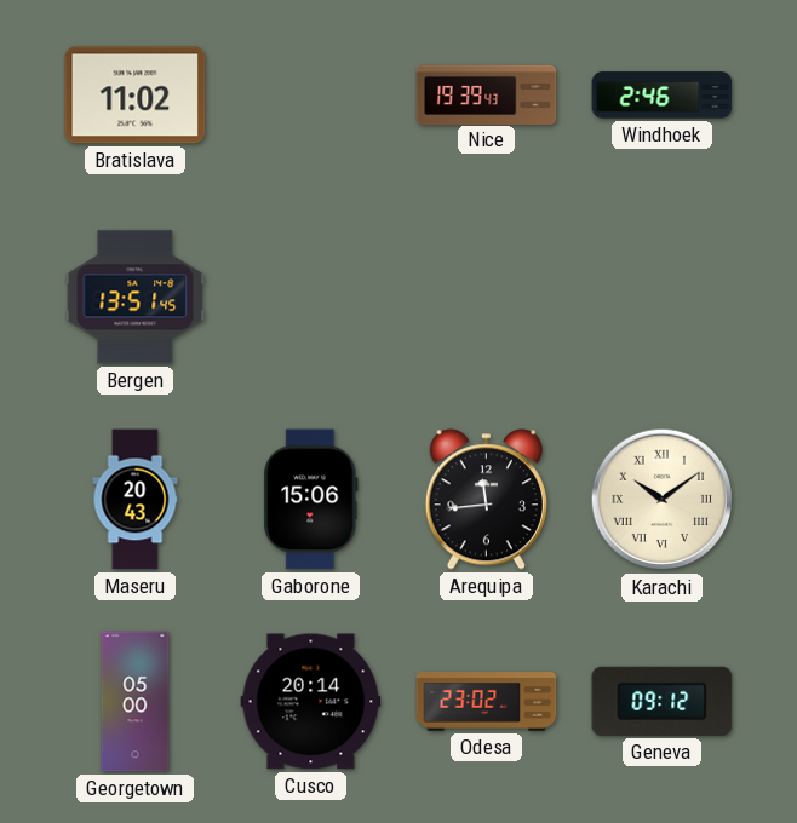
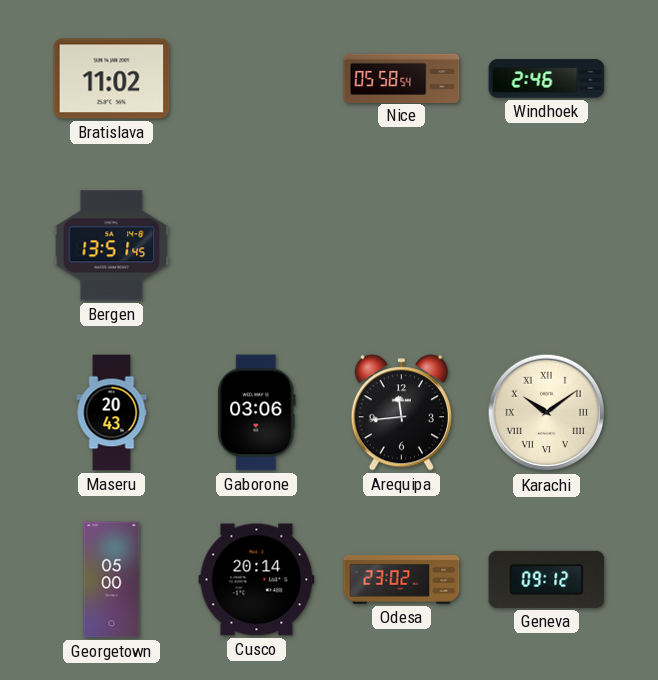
Nice: 19:39 -> 05:58 (402, 78)
Gaborone: 15:06 -> 03:06 (257, 413)
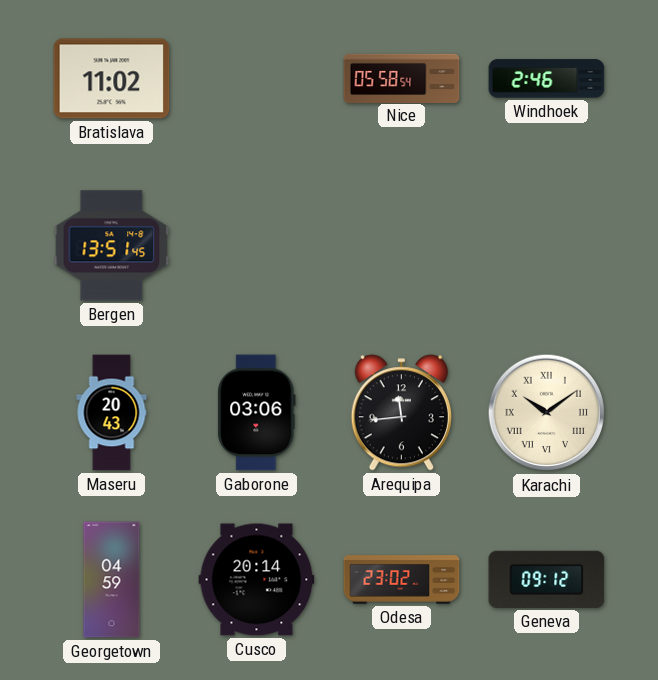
Georgetown: 05:00 -> 04:59 (112, 580)
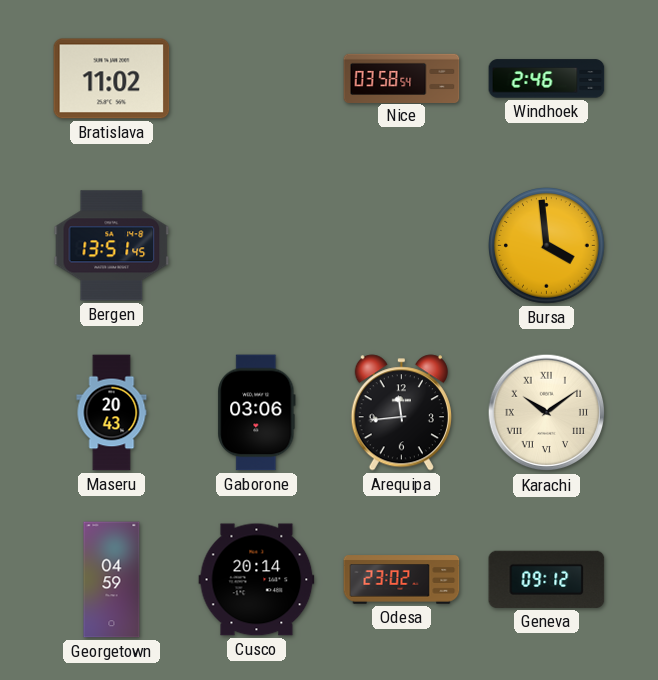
Nice: 05:58 -> 03:58 (402, 78)
Bursa: none -> 3:59 (547, 246)
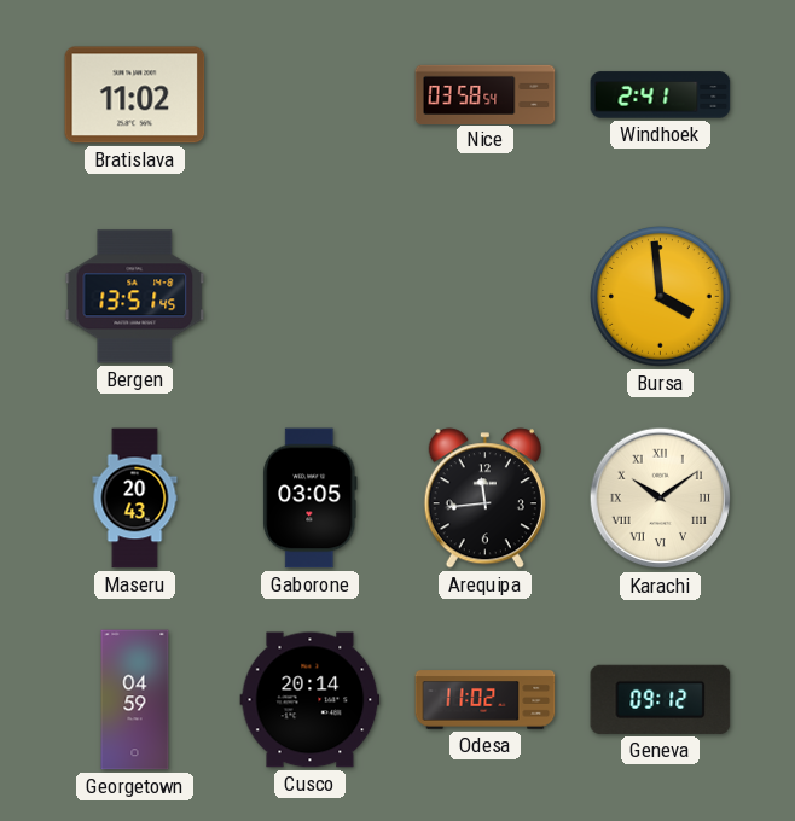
Windhoek: 2:46 -> 2:41 (661, 95)
Gaborone: 03:06 -> 03:05 (311, 499)
Odesa: 23:02 -> 11:02 (486, 700)
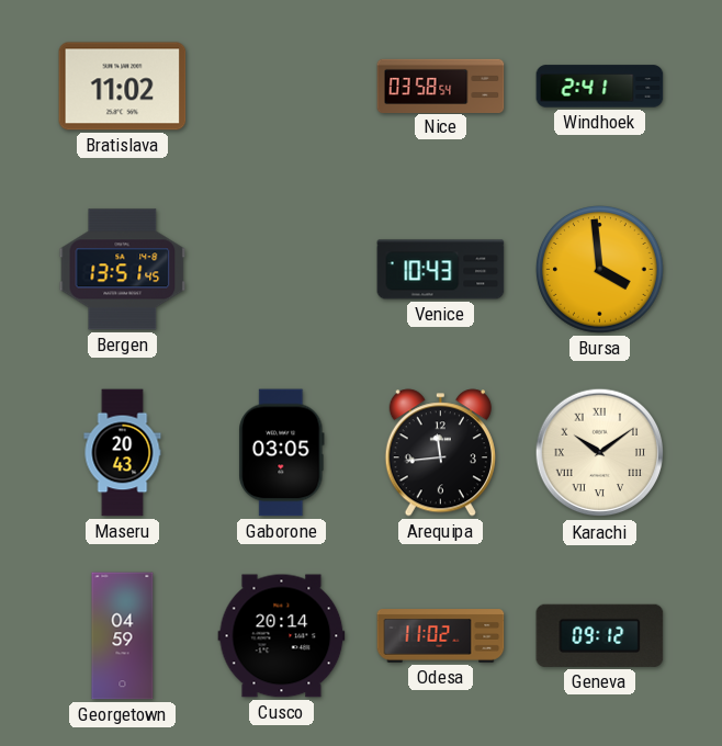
Venice: none -> 10:43 (441, 270)
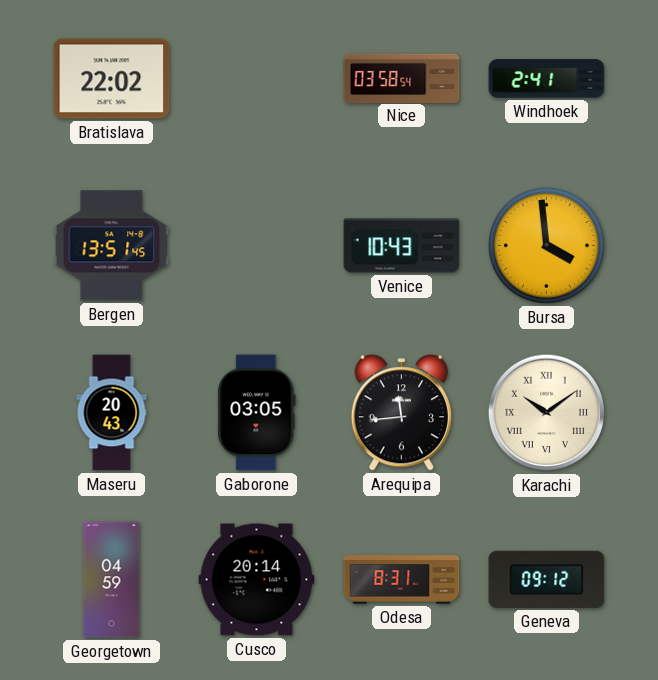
Bratislava: 11:02 -> 22:02 (112, 79)
Odesa: 11:02 -> 8:31 (402, 580)
